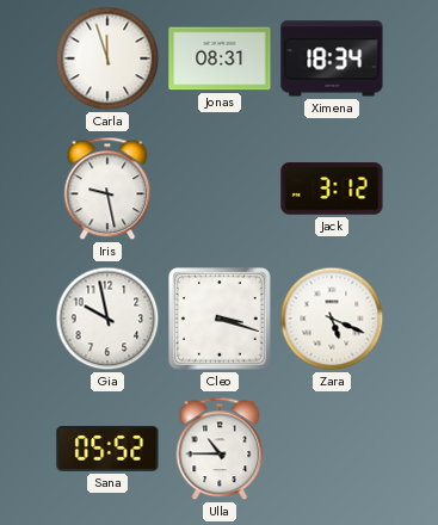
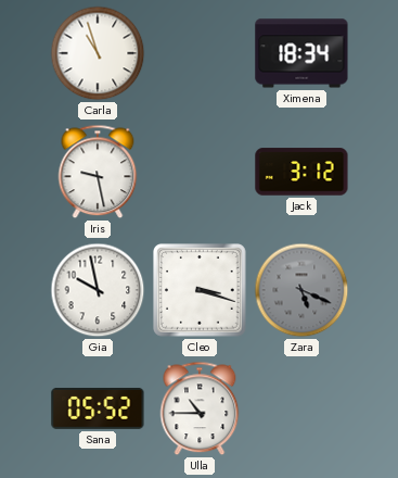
Carla: 11:57 -> 10:57 (98, 53)
Jonas: 08:31 -> none (220, 58)
Zara dial: white -> grey (301, 290)
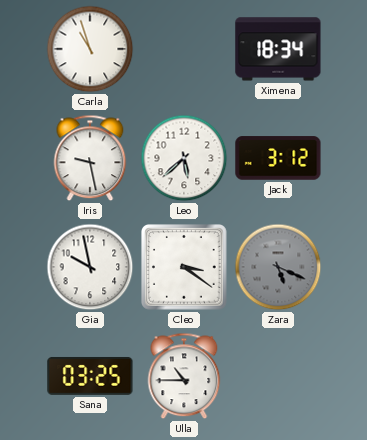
Leo: none -> 5:38 (184, 158)
Cleo: 3:18 -> 3:21 (185, 268)
Sana: 05:52 -> 03:25 (90, 376)
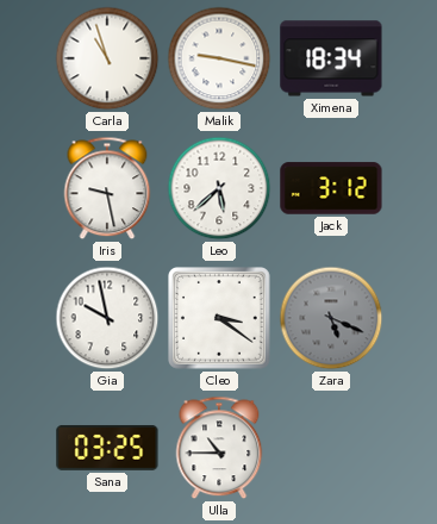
Malik: none -> 9:17 (219, 58)
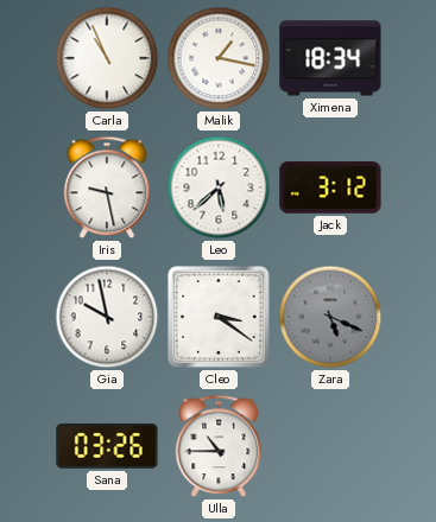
Carla: 10:57 -> 10:56 (107, 58)
Malik: 9:17 -> 1:17 (219, 58)
Sana: 03:25 -> 03:26 (107, 446)
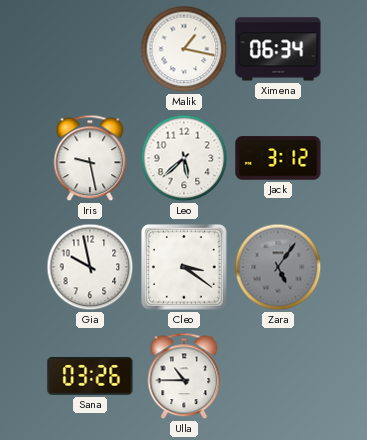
Carla: 10:56 -> none (107, 58)
Ximena: 18:34 -> 06:34 (278, 49)
Zara: 5:19 -> 5:06 (278, 267)
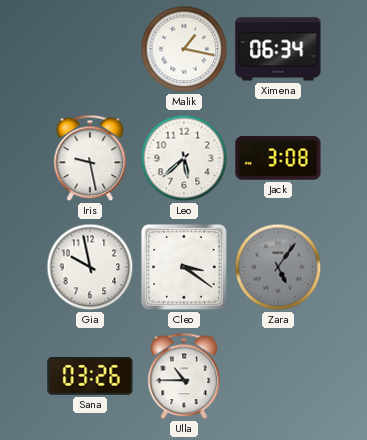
Jack: 3:12 -> 3:08 (278, 158)
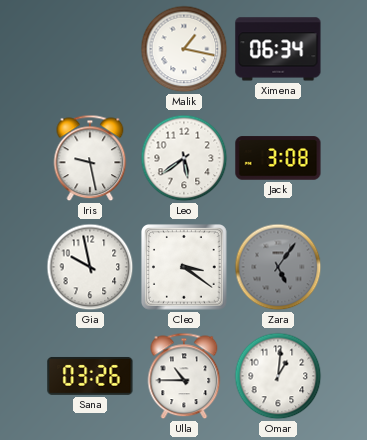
Leo: 5:38 -> 5:39 (184, 158)
Omar: none -> 1:01 (278, 376)
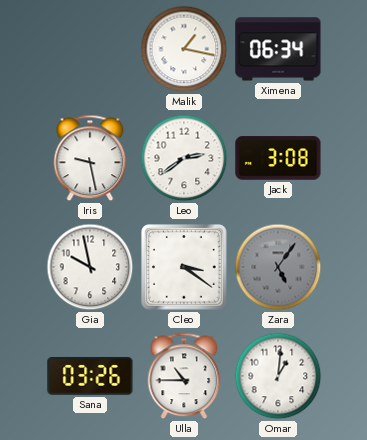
Leo: 5:39 -> 2:39 (184, 158)
